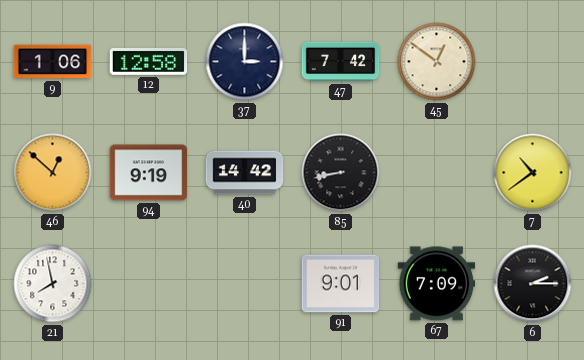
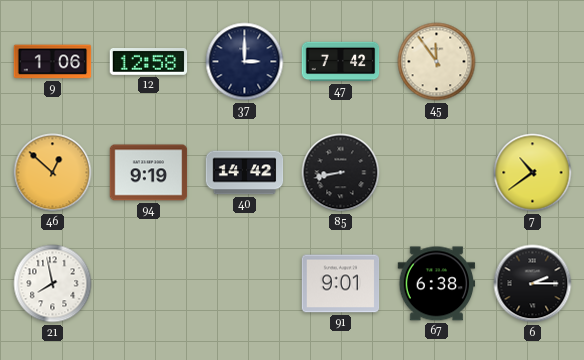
45: 12:51 -> 11:54 (437, 62)
67: 7:09 -> 6:38 (437, 284)
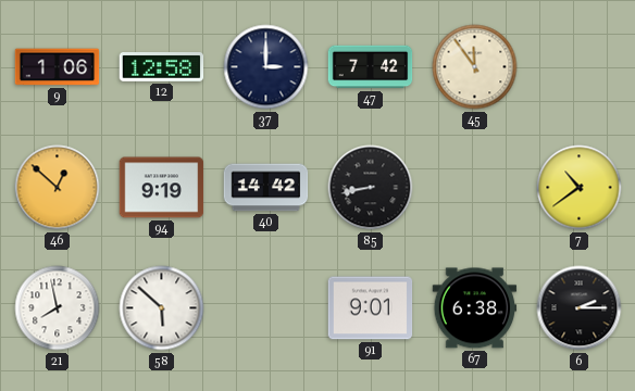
58: none -> 5:52 (162, 308)
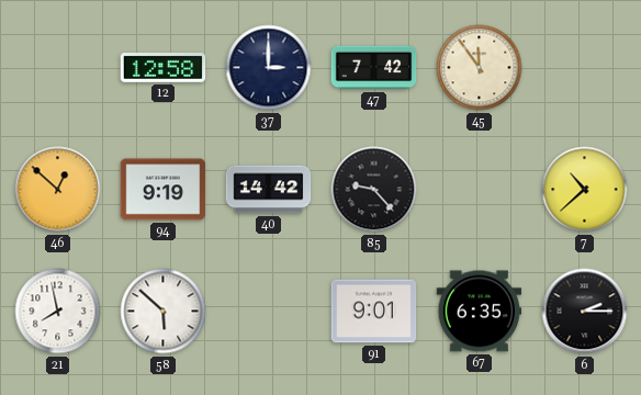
9: 1:06 -> none (58, 67)
85: 8:43 -> 9:23 (374, 190)
7: 10:39 -> 10:38 (585, 190)
67: 6:38 -> 6:35 (480, 312)
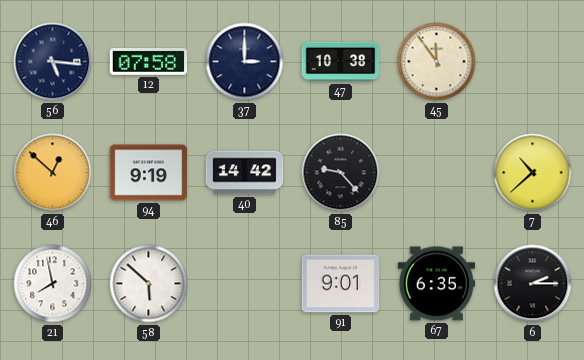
56: none -> 5:16 (53, 62)
12: 12:58 -> 07:58 (149, 62)
47: 7:42 -> 10:38 (341, 62)
